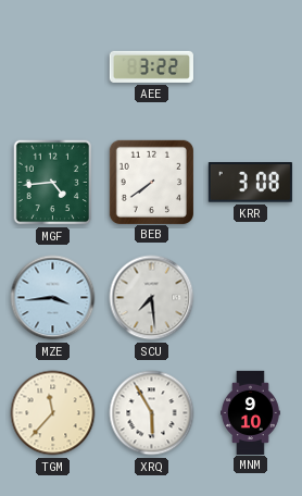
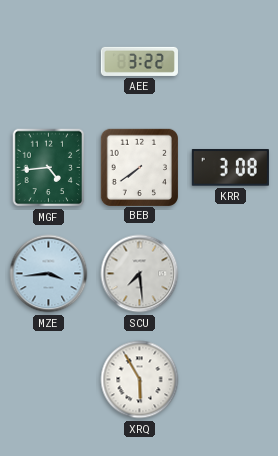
TGM: 11:37 -> none (53, 413)
MNM: 9:10 -> none (251, 412)
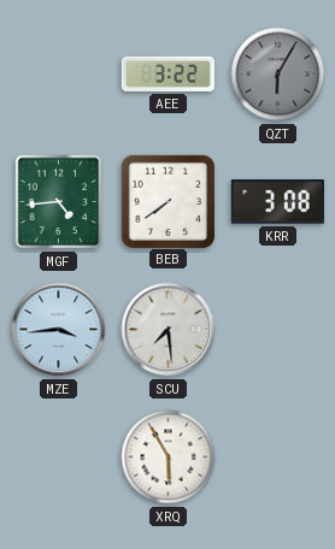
QZT: none -> 6:05 (278, 75)
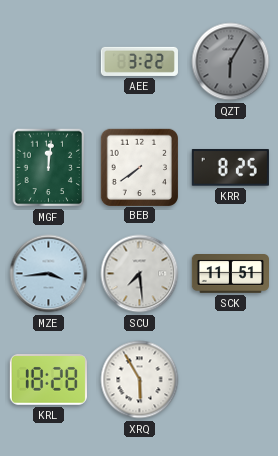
MGF: 4:44 -> 12:01 (49, 168)
KRR: 3:08 -> 8:25 (230, 168)
SCK: none -> 11:51 (230, 274)
KRL: none -> 18:28 (48, 380)
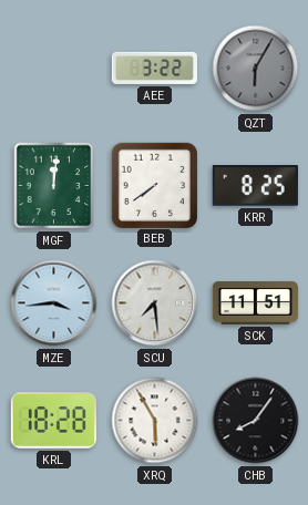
CHB: none -> 8:06 (256, 421)
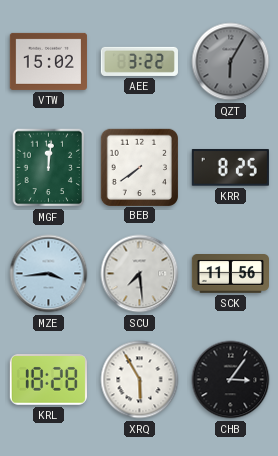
VTW: none -> 15:02 (48, 61)
SCK: 11:51 -> 11:56 (230, 274)
CHB: 8:06 -> 3:06 (231, 380)
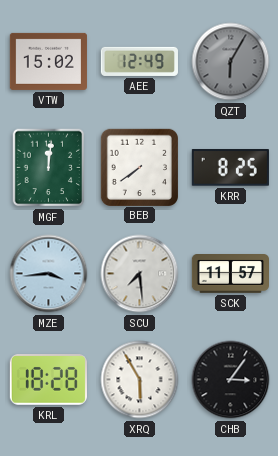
AEE: 3:22 -> 12:49 (139, 61)
SCK: 11:56 -> 11:57 (230, 274)
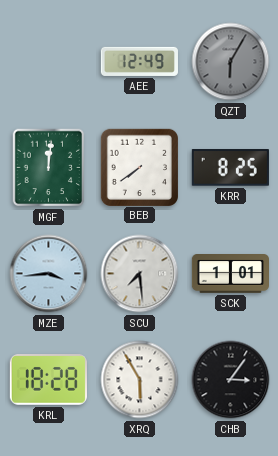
VTW: 15:02 -> none (48, 61)
SCK: 11:57 -> 1:01 (230, 274)
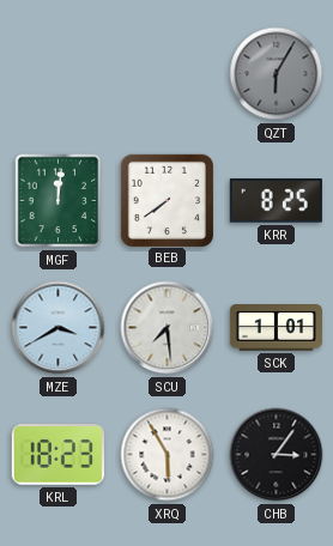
AEE: 12:49 -> none (139, 61)
MZE: 3:44 -> 3:40 (59, 328)
KRL: 18:28 -> 18:23 (57, 455)
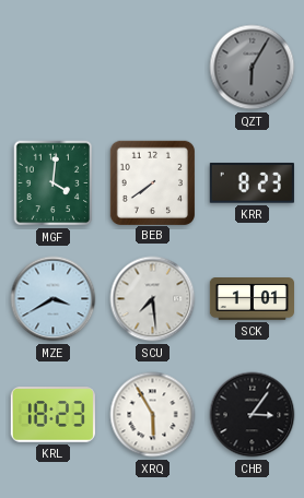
MGF: 12:01 -> 4:01 (54, 183)
KRR: 8:25 -> 8:23 (252, 183)
